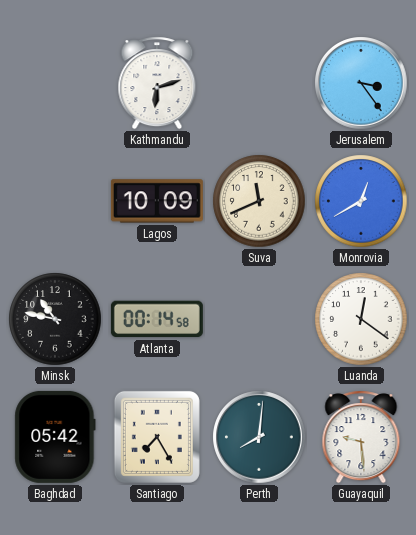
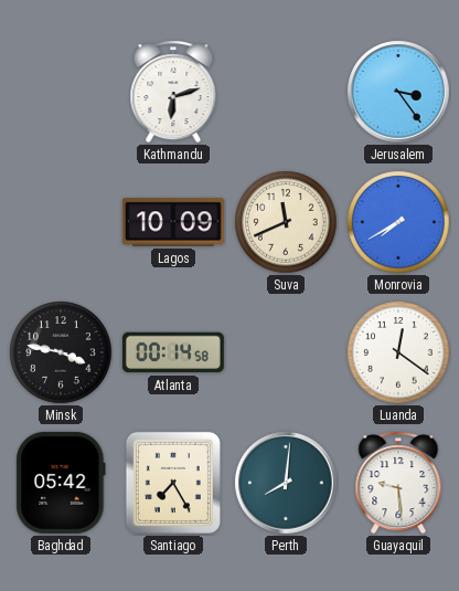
Monrovia: 12:40 -> 7:40 (398, 222)
Minsk: 10:47 -> 3:47 (61, 352)
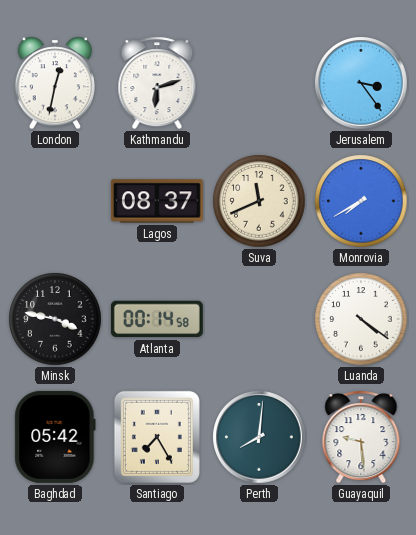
London: none -> 12:32 (54, 83)
Lagos: 10:09 -> 08:37 (157, 201)
Luanda: 12:21 -> 4:21 (361, 319)
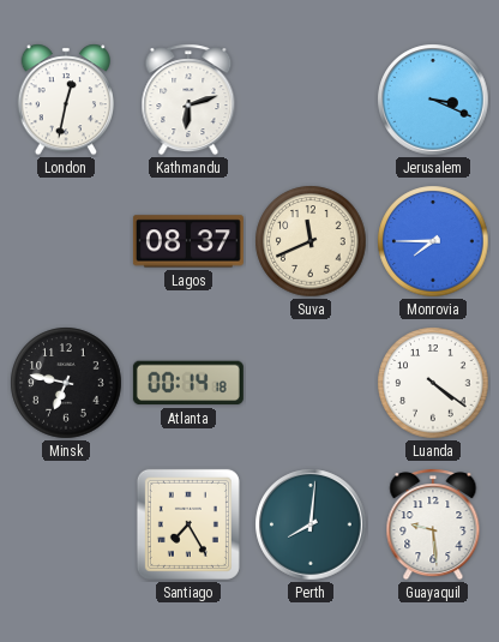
Jerusalem: 3:24 -> 3:19 (433, 100)
Monrovia: 7:40 -> 7:45 (433, 241)
Minsk: 3:47 -> 6:47 (66, 383)
Atlanta: 00:14:58 -> 00:14:18 (188, 383)
Baghdad: 05:42 -> none (55, 437)
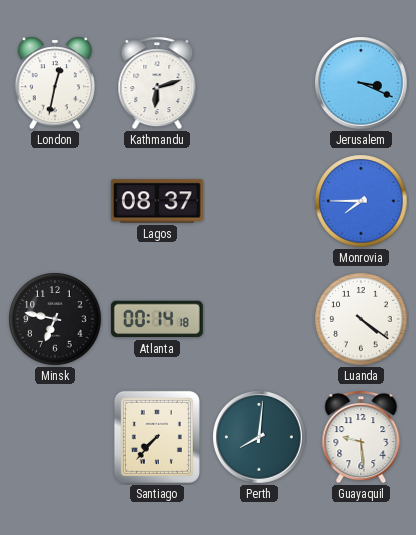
Suva: 11:41 -> none (311, 241)
Santiago: 7:25 -> 7:37 (157, 437)
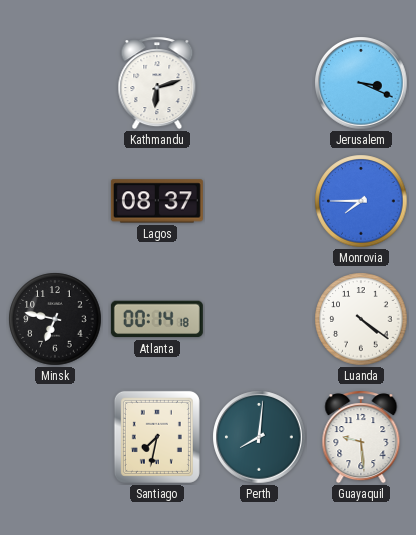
London: 12:32 -> none (54, 83)
Santiago: 7:37 -> 7:32 (157, 437)
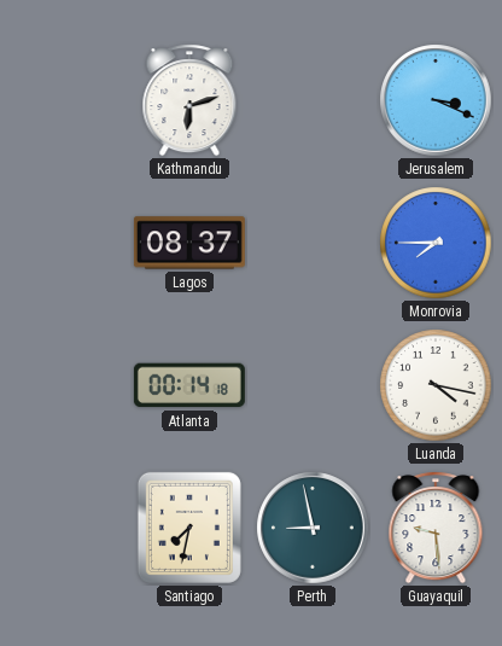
Minsk: 6:47 -> none (55, 319)
Luanda: 4:21 -> 4:17 (436, 385)
Perth: 8:01 -> 8:58 (313, 528)
